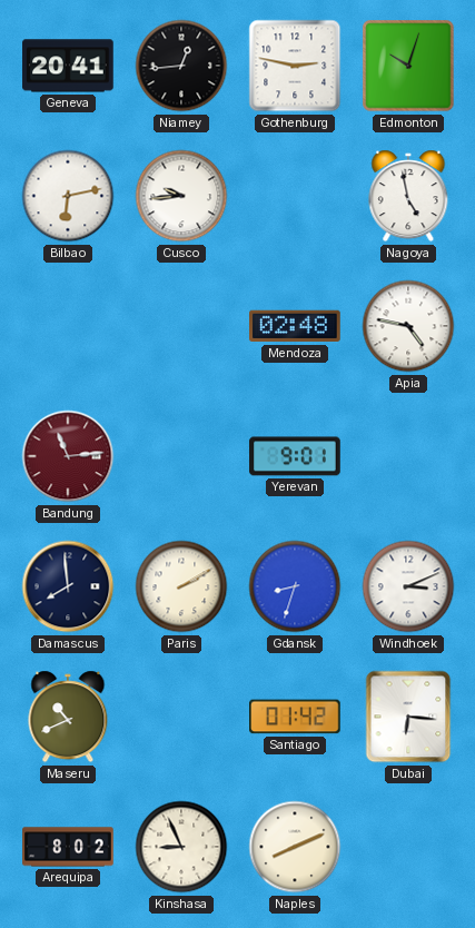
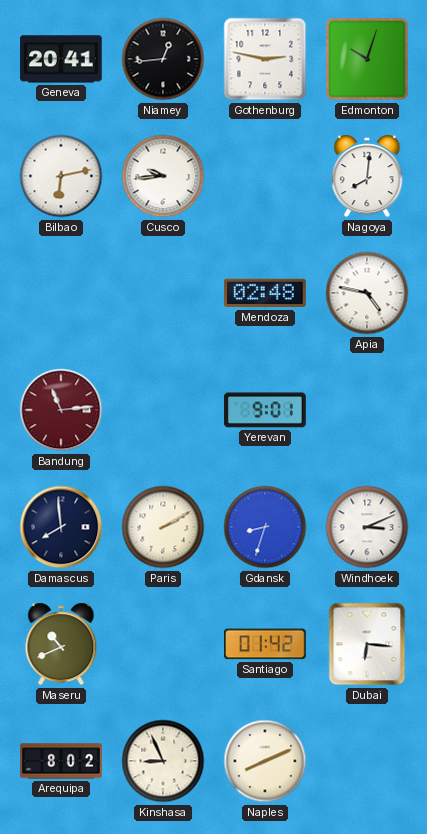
Nagoya: 4:58 -> 8:01 (367, 176)
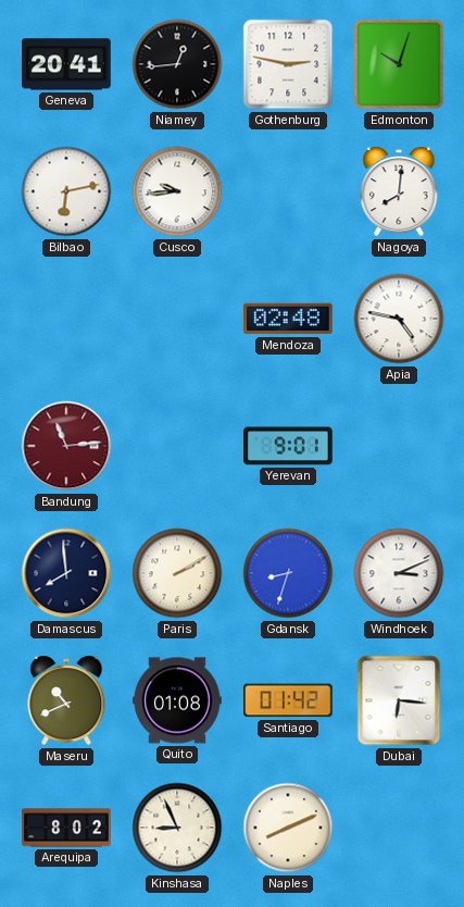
Quito: none -> 01:08 (177, 700)
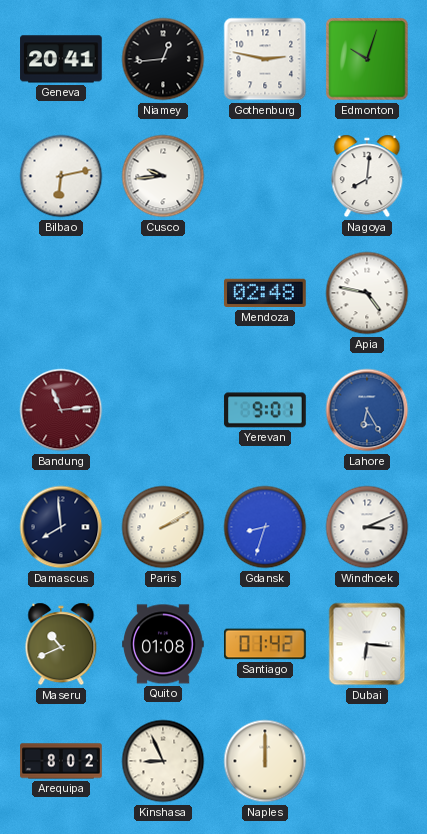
Lahore: none -> 6:25 (367, 410)
Naples: 8:11 -> 12:00 (265, 761)
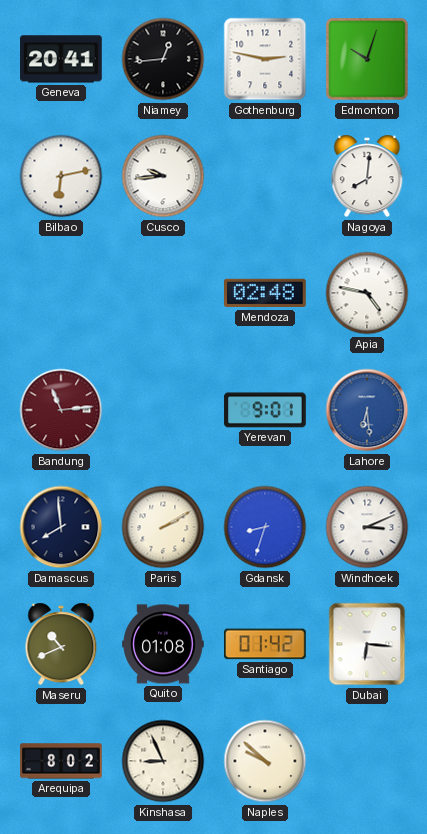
Lahore: 6:25 -> 6:29 (367, 410)
Naples: 12:00 -> 9:52 (265, 761)
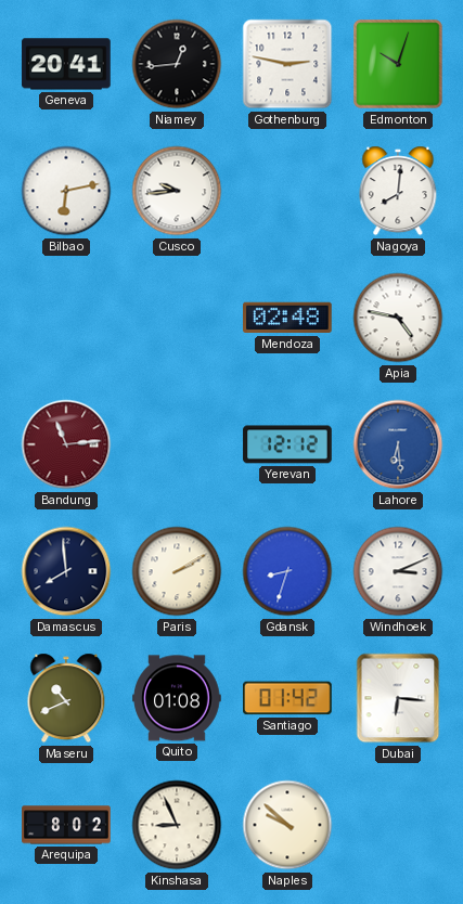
Yerevan: 9:01 -> 12:12 (287, 444)
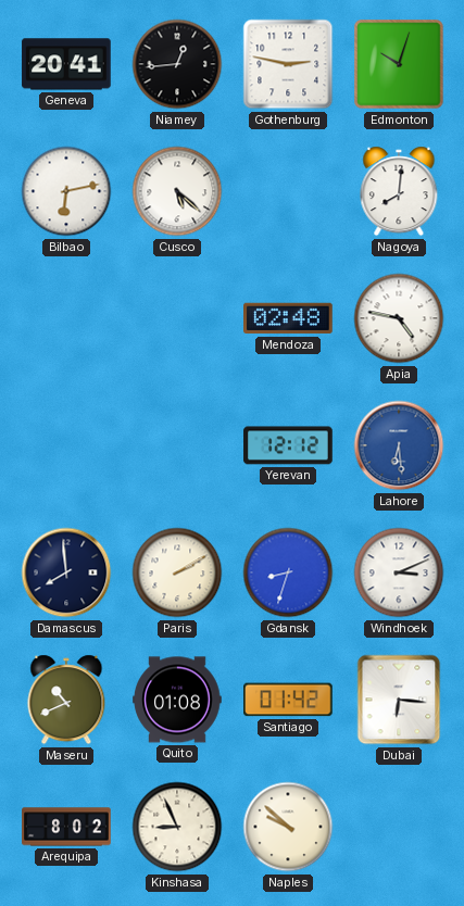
Cusco: 9:44 -> 5:22 (177, 191)
Bandung: 11:14 -> none (66, 444)
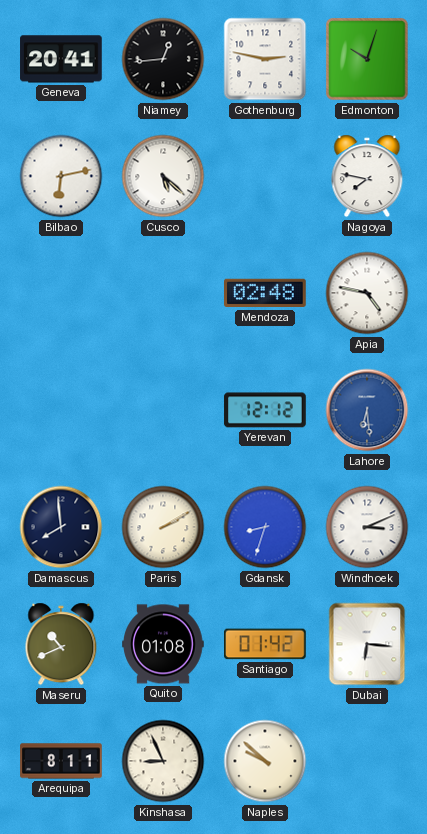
Nagoya: 8:01 -> 7:47 (367, 176)
Arequipa: 8:02 -> 8:11 (61, 761)
